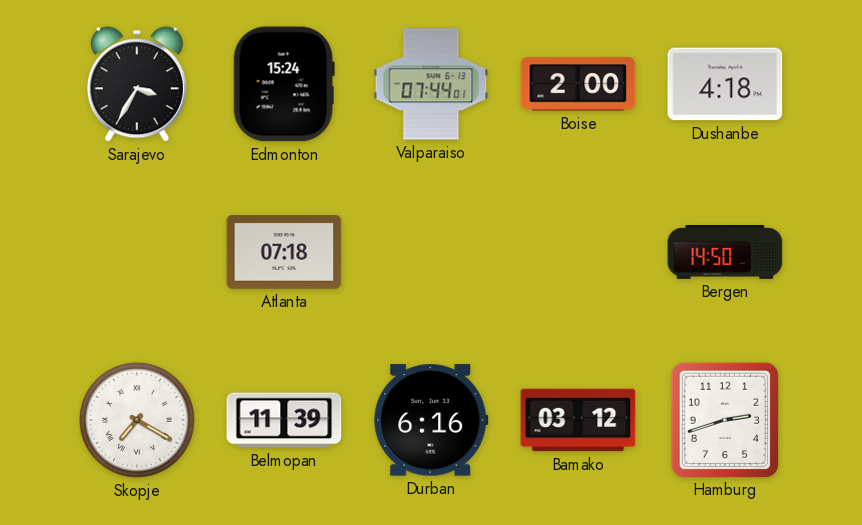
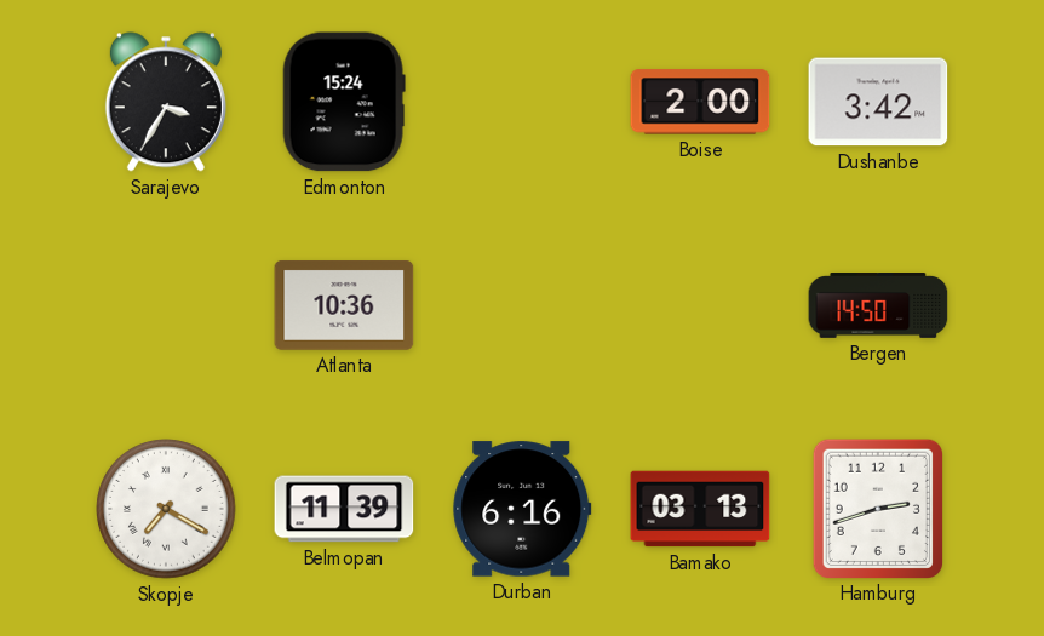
Valparaiso: 07:44 -> none (431, 84)
Dushanbe: 4:18 -> 3:42 (878, 102)
Atlanta: 07:18 -> 10:36 (344, 306)
Bamako: 03:12 -> 03:13 (700, 509)
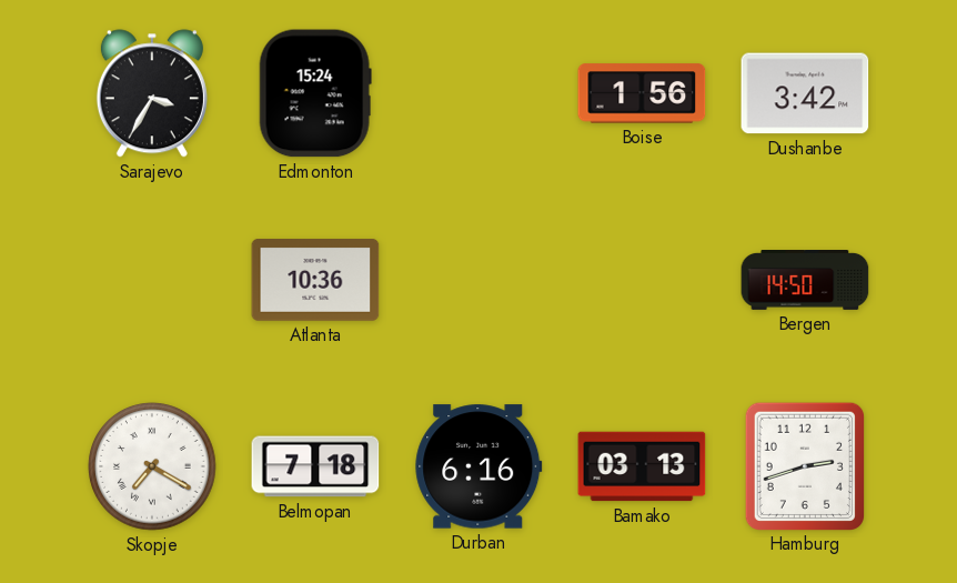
Boise: 2:00 -> 1:56 (642, 93)
Belmopan: 11:39 -> 7:18 (315, 466)
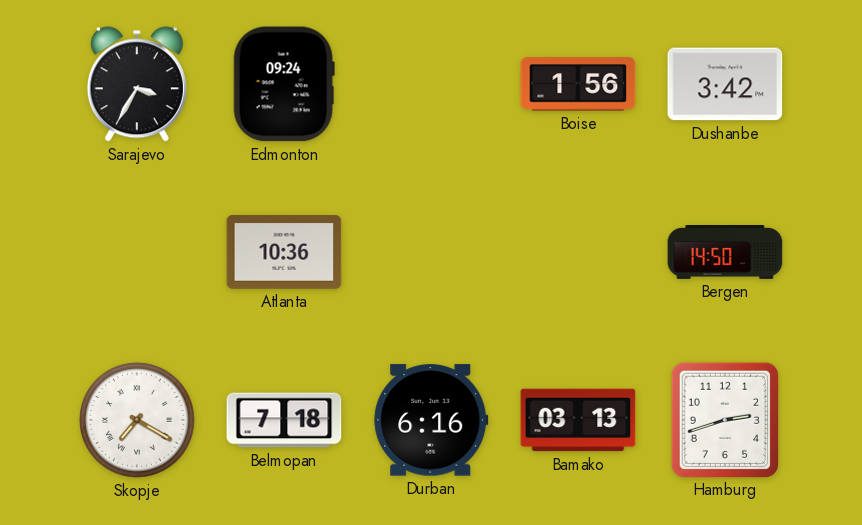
Edmonton: 15:24 -> 09:24 (284, 84)
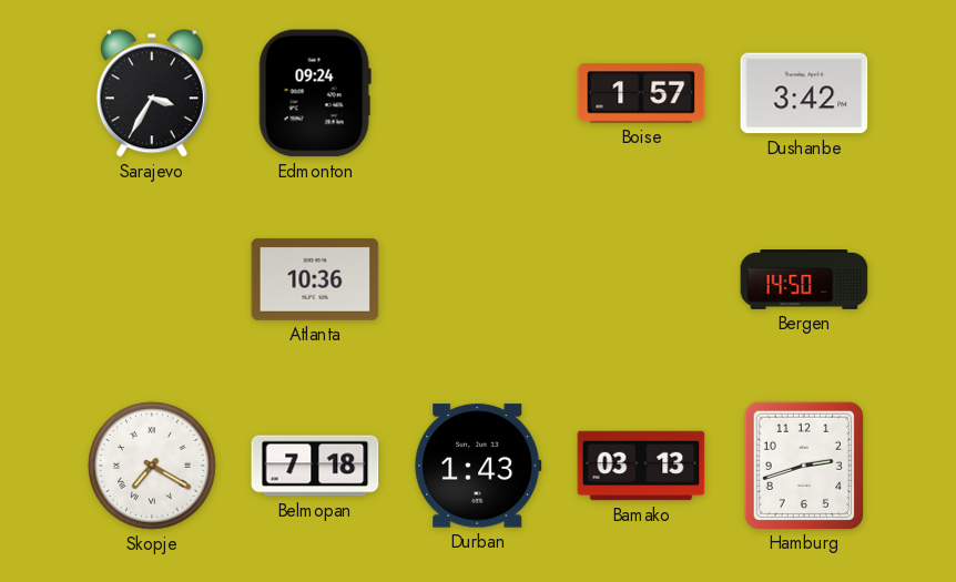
Boise: 1:56 -> 1:57 (641, 93)
Durban: 6:16 -> 1:43 (478, 466)
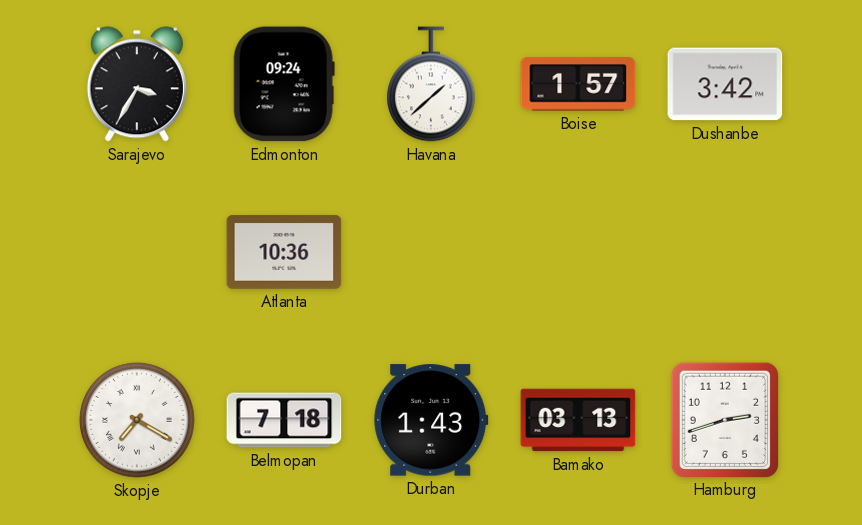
Havana: none -> 1:38 (432, 84)
Bergen: 14:50 -> none (804, 280)
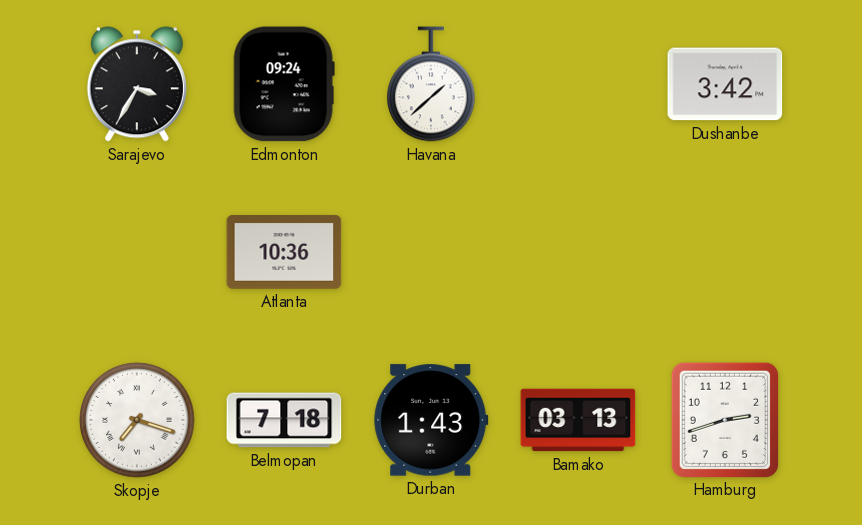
Boise: 1:57 -> none (578, 84)
Skopje: 7:20 -> 7:18 (137, 420)
